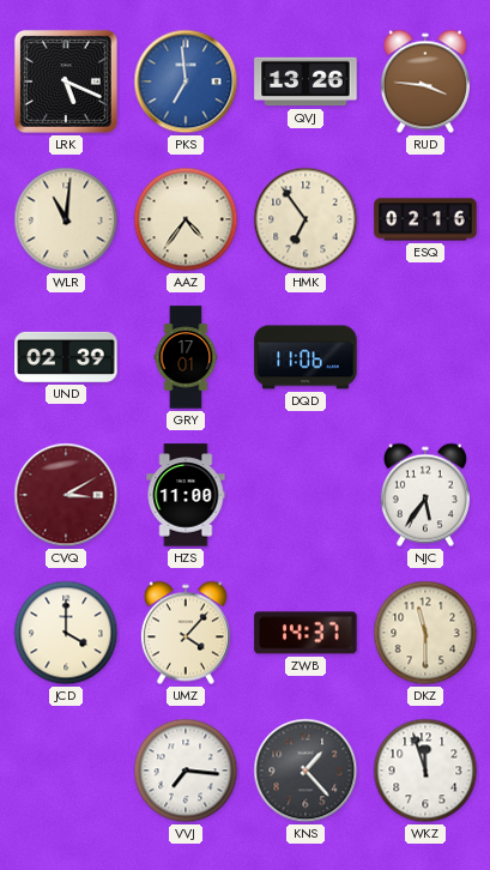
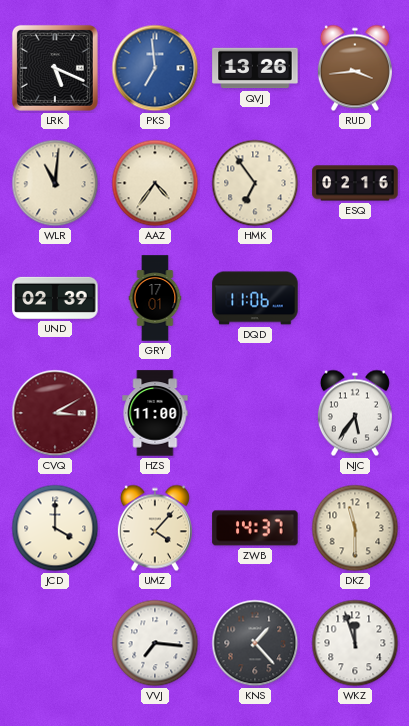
RUD: 3:46 -> 3:44 (355, 68)
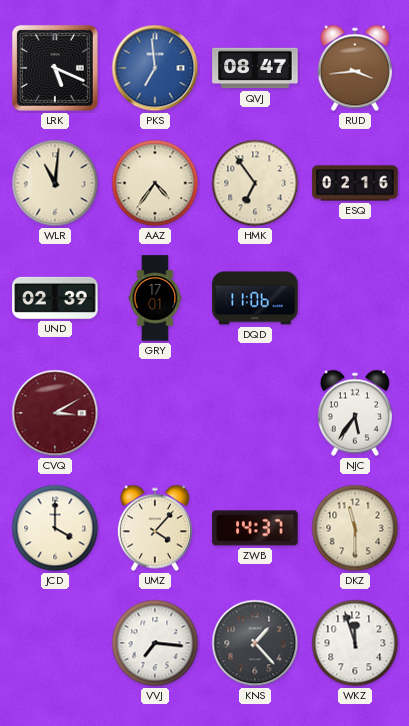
QVJ: 13:26 -> 08:47 (255, 68)
HZS: 11:00 -> none (155, 413)
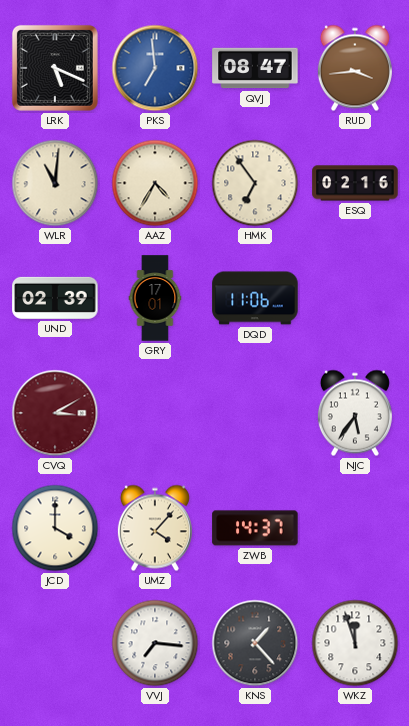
AAZ: 4:36 -> 4:35 (155, 183)
DKZ: 11:30 -> none (355, 528)
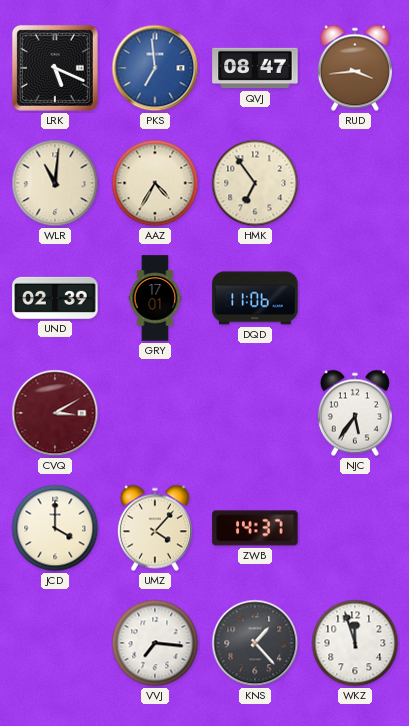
ESQ: 02:16 -> none (355, 183)
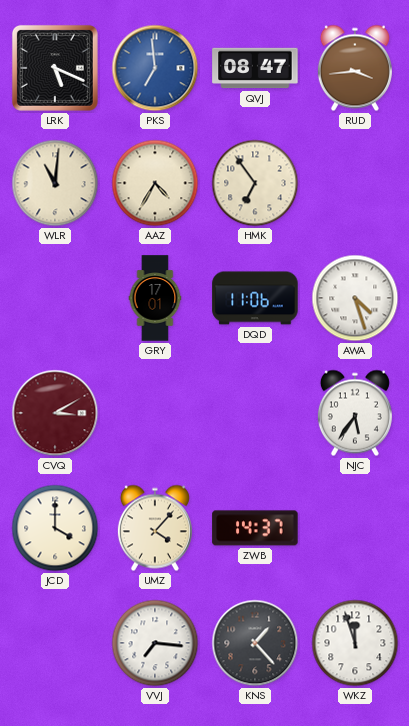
UND: 02:39 -> none (55, 298)
AWA: none -> 4:27 (355, 298)
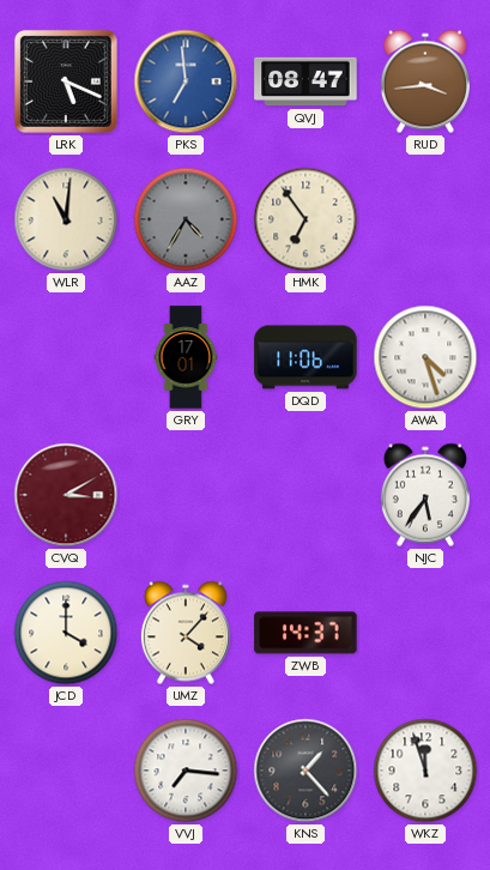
AAZ dial: cream -> grey (186, 219)
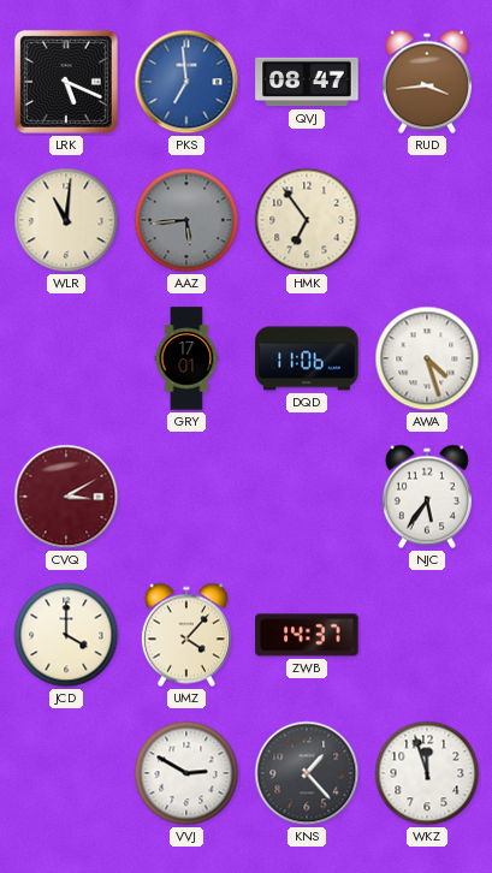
AAZ: 4:35 -> 5:44 (186, 220)
VVJ: 7:16 -> 2:50 (186, 773)
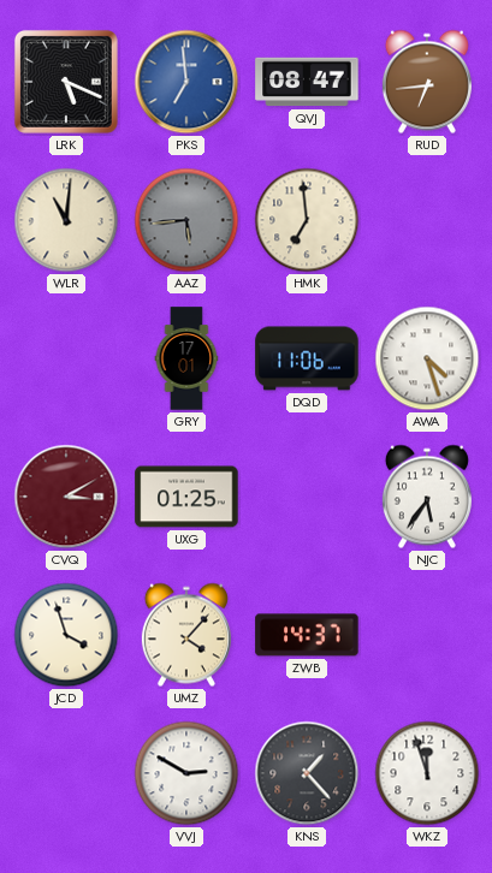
RUD: 3:44 -> 6:44 (427, 82)
HMK: 6:54 -> 6:59 (307, 220)
UXG: none -> 01:25 (186, 497)
JCD: 4:00 -> 3:57 (66, 635)
